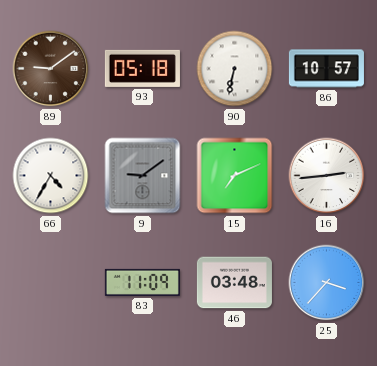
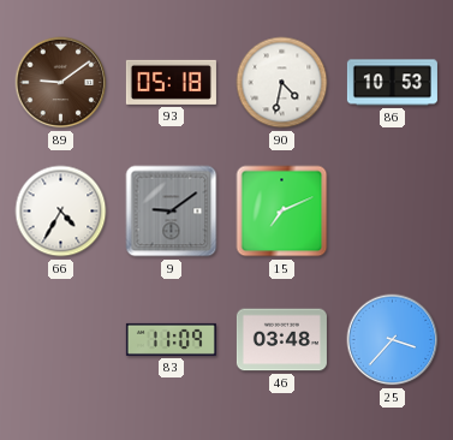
90: 6:32 -> 4:32 (282, 83)
86: 10:57 -> 10:53 (392, 83)
16: 2:44 -> none (327, 176)
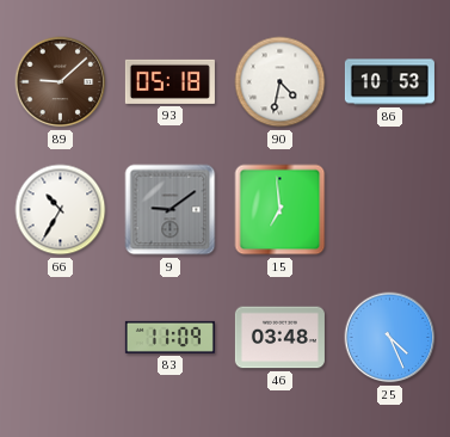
89: 9:09 -> 9:08 (61, 82)
66: 4:35 -> 10:35 (61, 210)
15: 7:11 -> 6:59 (281, 210)
25: 3:37 -> 4:26 (390, 338)
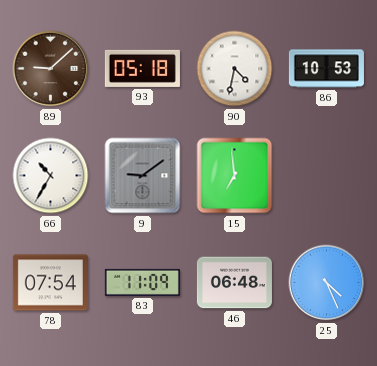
78: none -> 07:54 (50, 283)
46: 03:48 -> 06:48 (234, 283)
